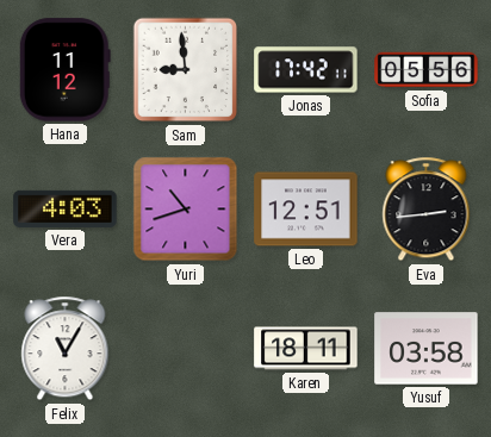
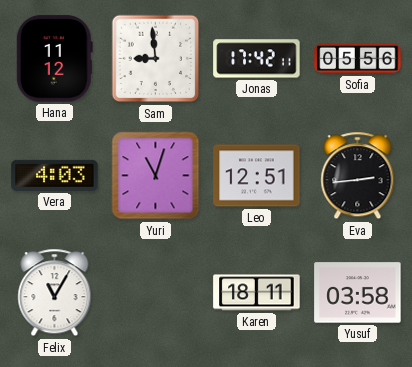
Yuri: 10:42 -> 11:03 (156, 176)
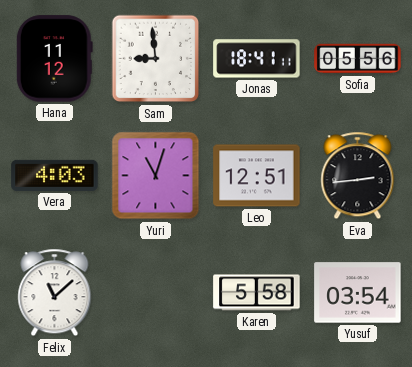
Jonas: 17:42 -> 18:41 (257, 59)
Felix: 11:05 -> 11:08 (55, 293)
Karen: 18:11 -> 5:58 (257, 293)
Yusuf: 03:58 -> 03:54 (358, 293)
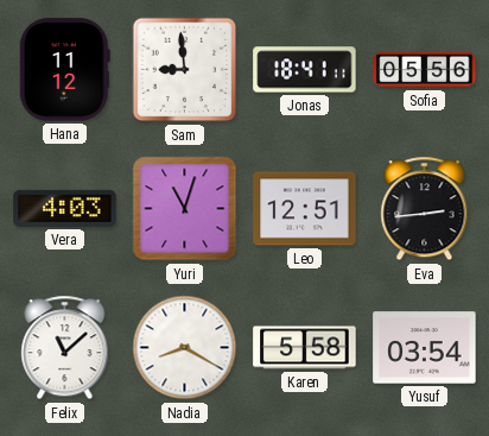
Nadia: none -> 8:20 (185, 348)
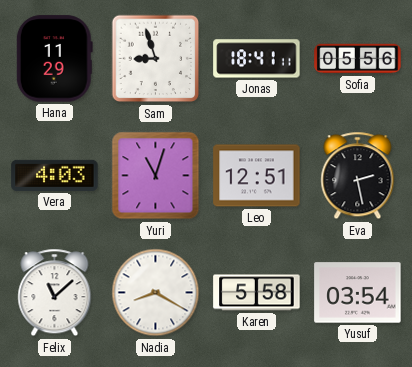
Hana: 11:12 -> 11:29 (54, 59)
Sam: 8:59 -> 8:57 (156, 59)
Eva: 2:44 -> 2:28 (358, 176)
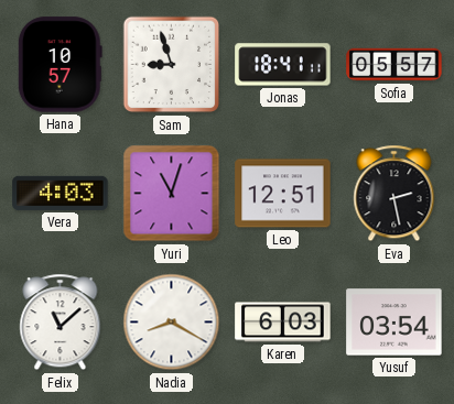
Hana: 11:29 -> 10:57 (60, 65)
Sofia: 05:56 -> 05:57 (394, 65)
Karen: 5:58 -> 6:03 (283, 323)
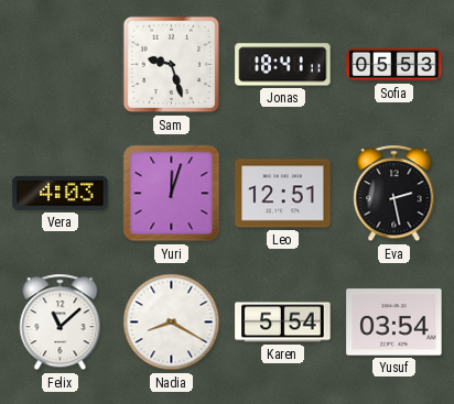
Hana: 10:57 -> none (60, 65)
Sam: 8:57 -> 9:27 (172, 65)
Sofia: 05:57 -> 05:53 (394, 65)
Yuri: 11:03 -> 12:03 (172, 194)
Karen: 6:03 -> 5:54 (283, 323)
